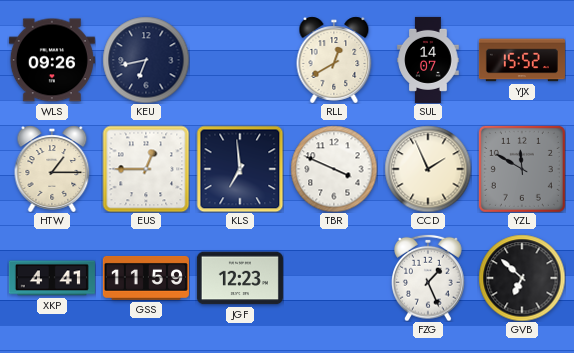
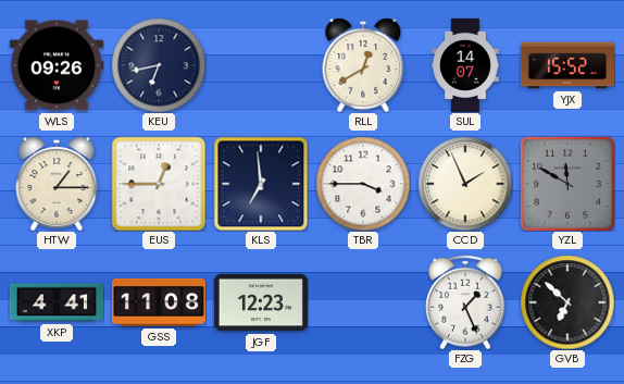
TBR: 3:49 -> 3:45 (363, 184)
GSS: 11:59 -> 11:08 (159, 302)
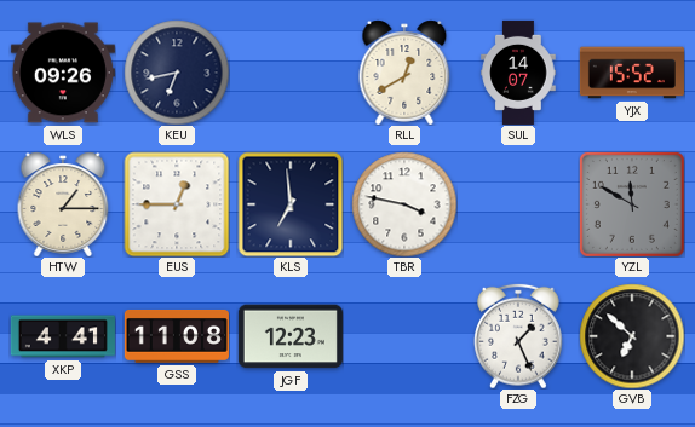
TBR: 3:45 -> 3:47 (404, 204)
CCD: 1:56 -> none (465, 184)
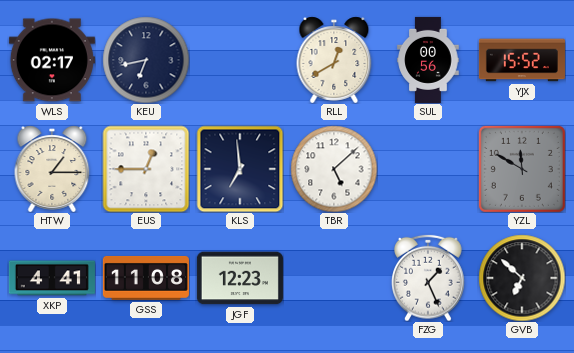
WLS: 09:26 -> 02:17 (52, 60)
SUL: 14:07 -> 00:56 (428, 60)
TBR: 3:47 -> 5:08 (334, 169)
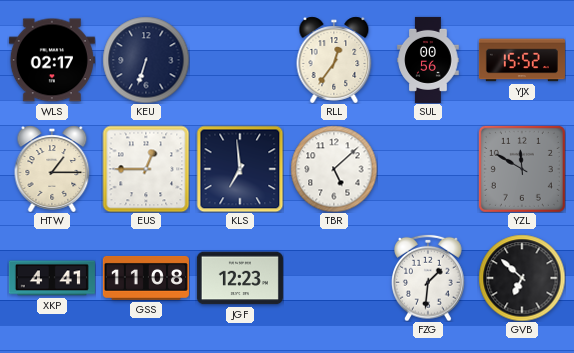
KEU: 6:43 -> 6:33 (146, 60)
RLL: 12:40 -> 12:36 (334, 60)
FZG: 1:26 -> 1:31 (428, 278)
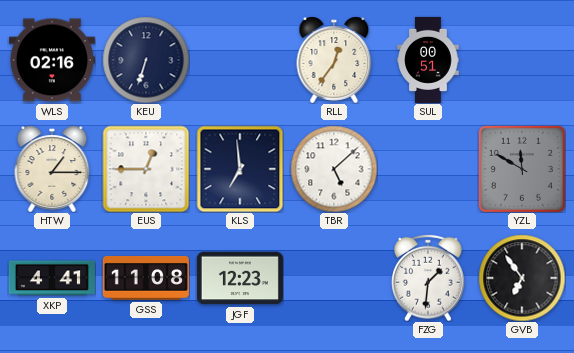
WLS: 02:17 -> 02:16 (52, 60)
SUL: 00:56 -> 00:51 (428, 60)
YJX: 15:52 -> none (522, 60)
GVB: 6:52 -> 6:54 (522, 278)
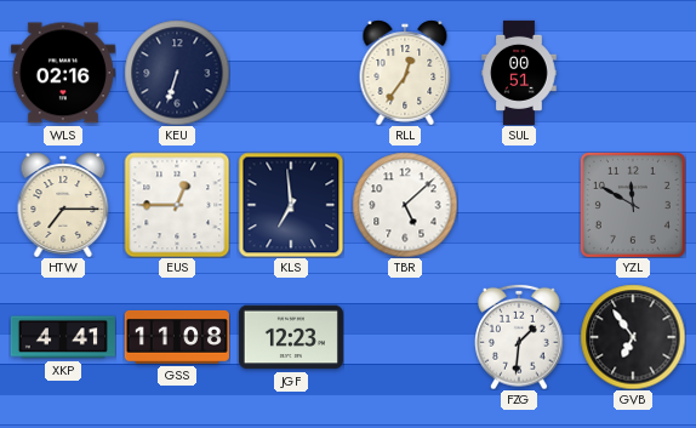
HTW: 1:15 -> 7:15 (63, 205)
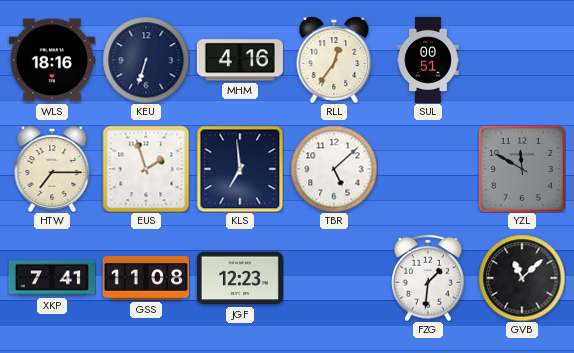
WLS: 02:16 -> 18:16 (52, 60)
MHM: none -> 4:16 (240, 60)
EUS: 12:45 -> 1:57 (146, 169)
XKP: 4:41 -> 7:41 (52, 278)
GVB: 6:54 -> 11:08 (522, 278)
